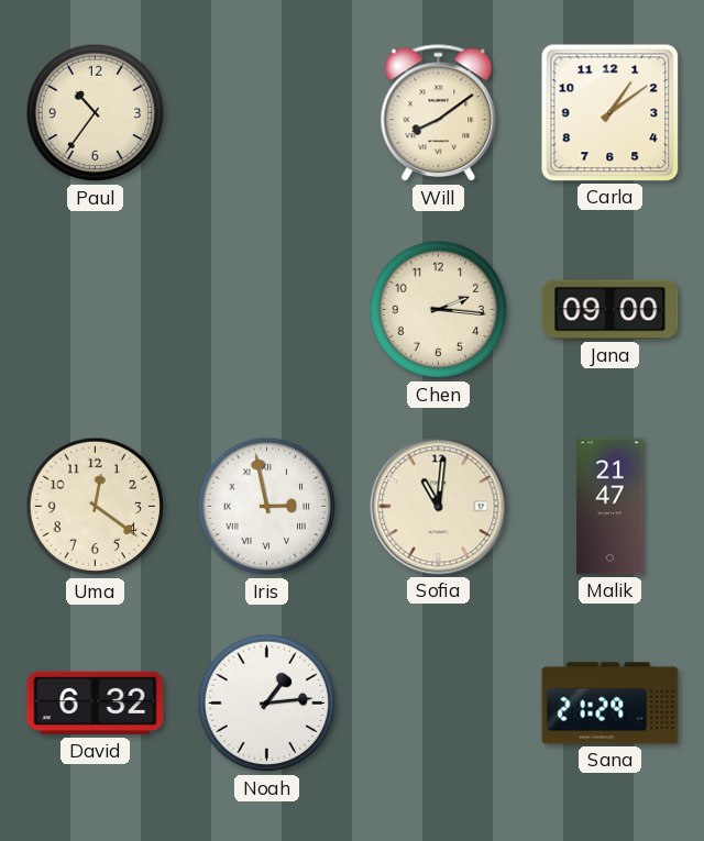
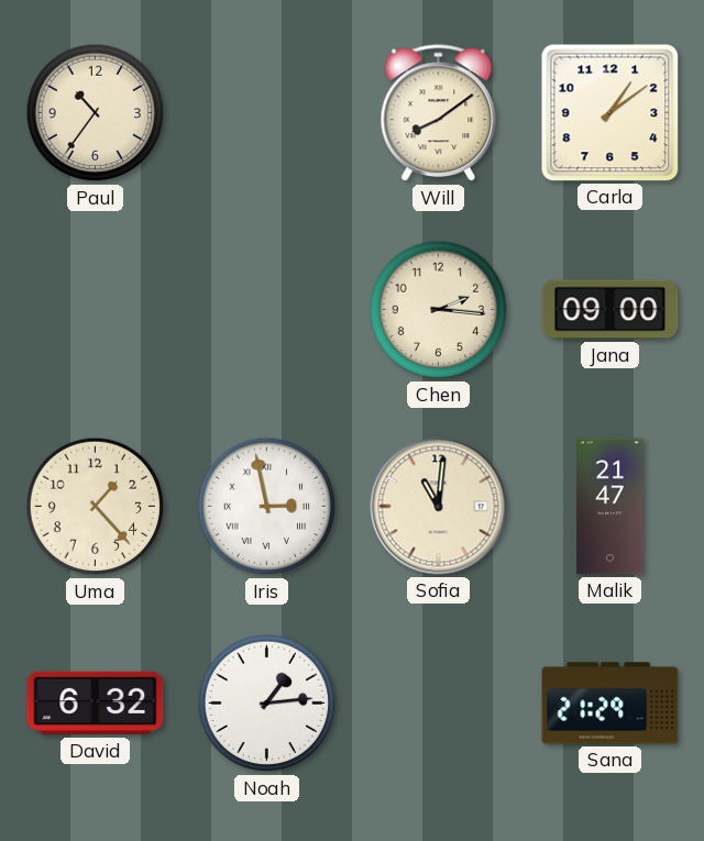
Uma: 12:21 -> 1:23 (96, 507)
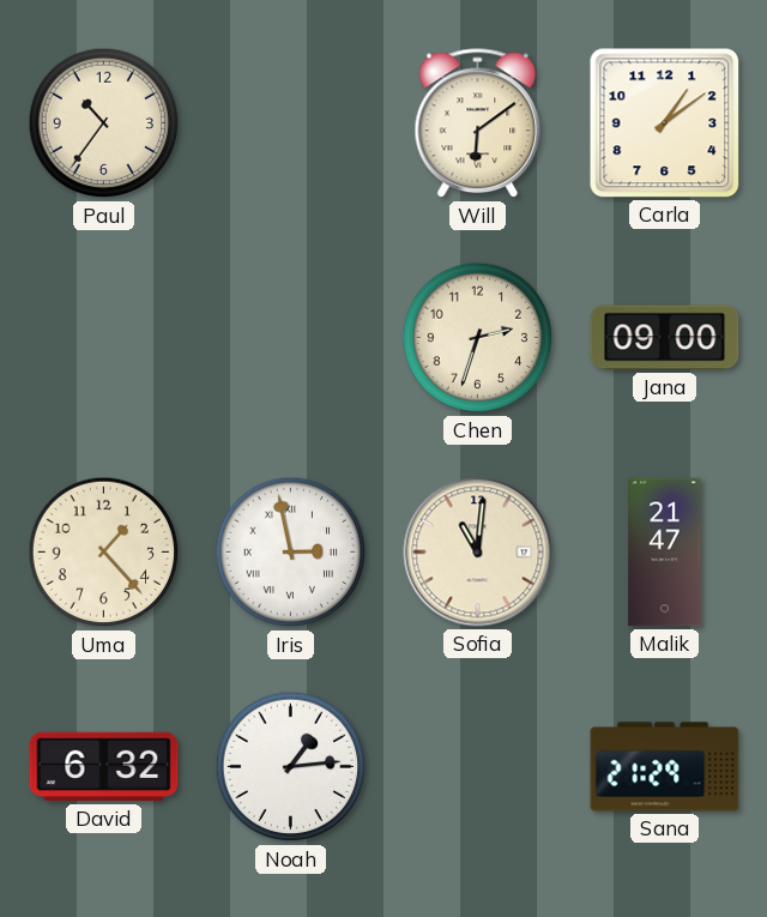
Will: 8:09 -> 6:09 (478, 123)
Chen: 2:16 -> 2:33 (478, 338)
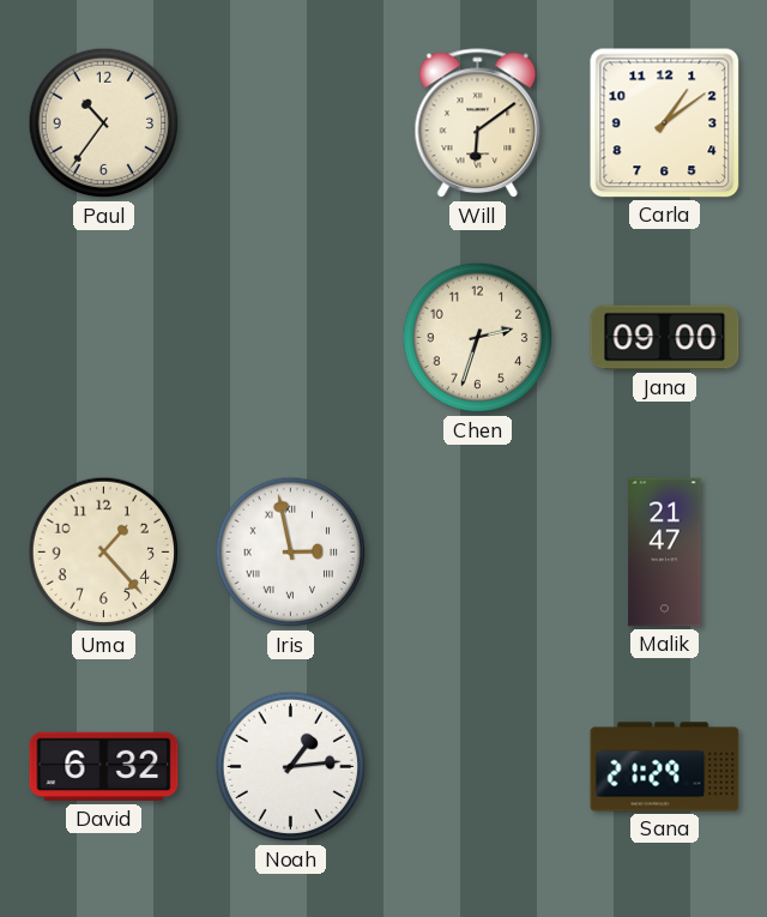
Sofia: 11:01 -> none (478, 553)
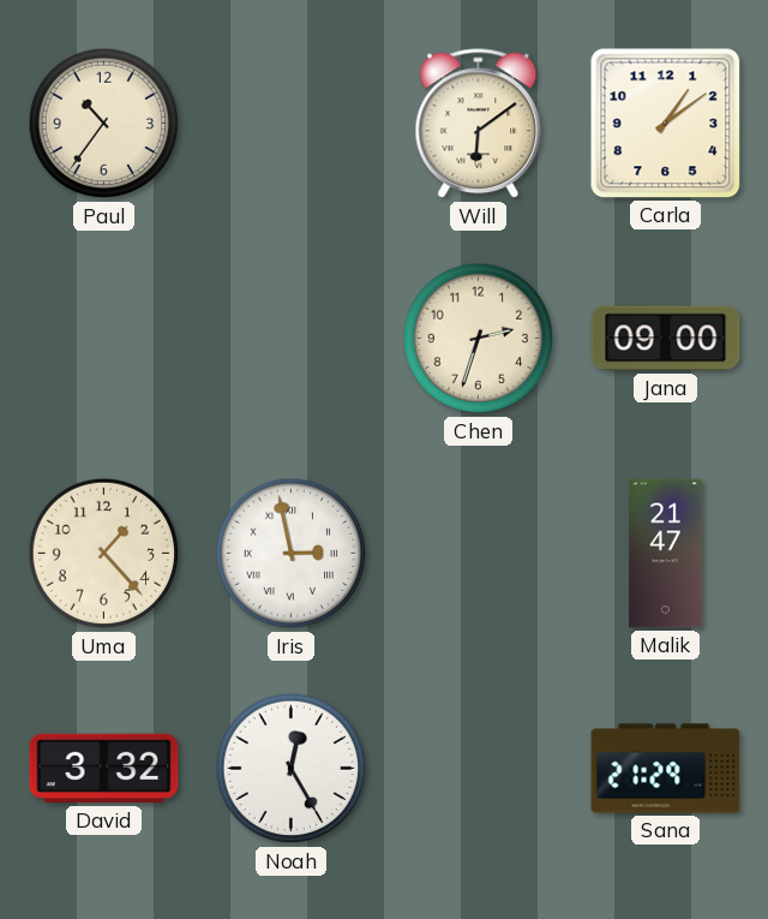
David: 6:32 -> 3:32 (104, 769)
Noah: 1:14 -> 12:25 (292, 769)
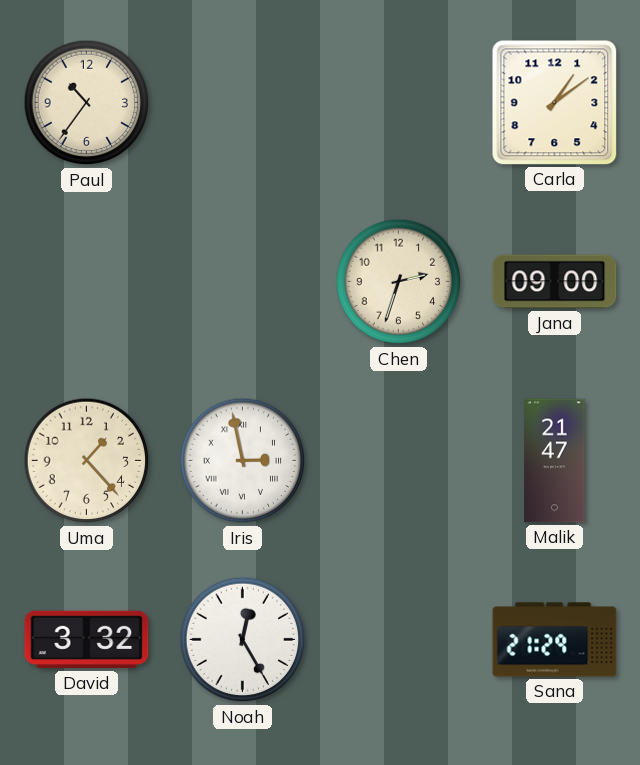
Will: 6:09 -> none (479, 124)
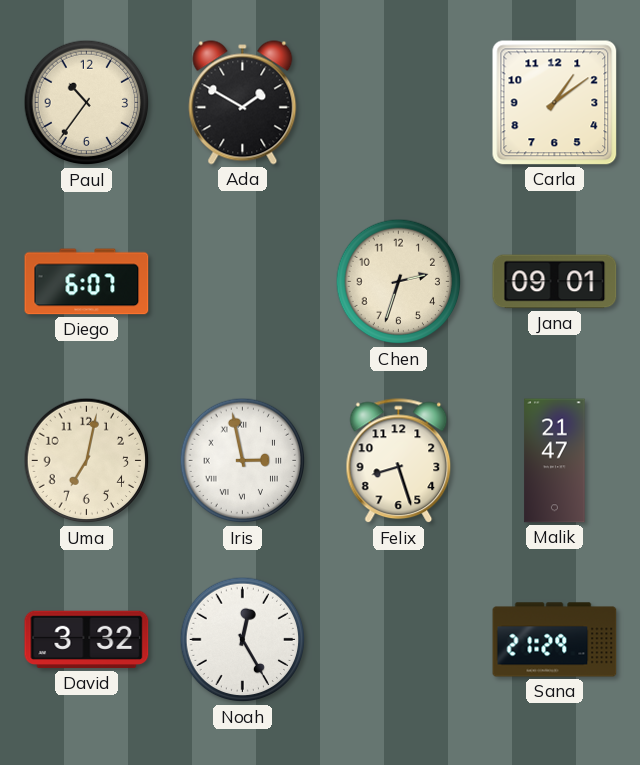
Ada: none -> 1:50 (243, 103)
Diego: none -> 6:07 (87, 282)
Jana: 09:00 -> 09:01 (555, 282)
Uma: 1:23 -> 7:02 (87, 461)
Felix: none -> 8:27 (399, 461)
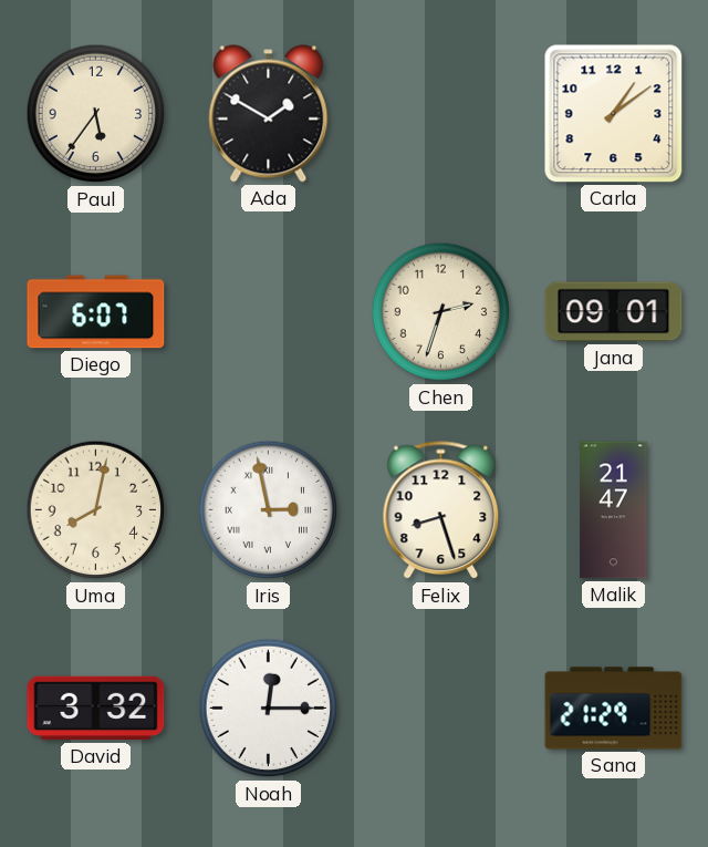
Paul: 10:36 -> 5:36 (96, 114)
Uma: 7:02 -> 8:02 (96, 510)
Noah: 12:25 -> 12:15 (269, 709)
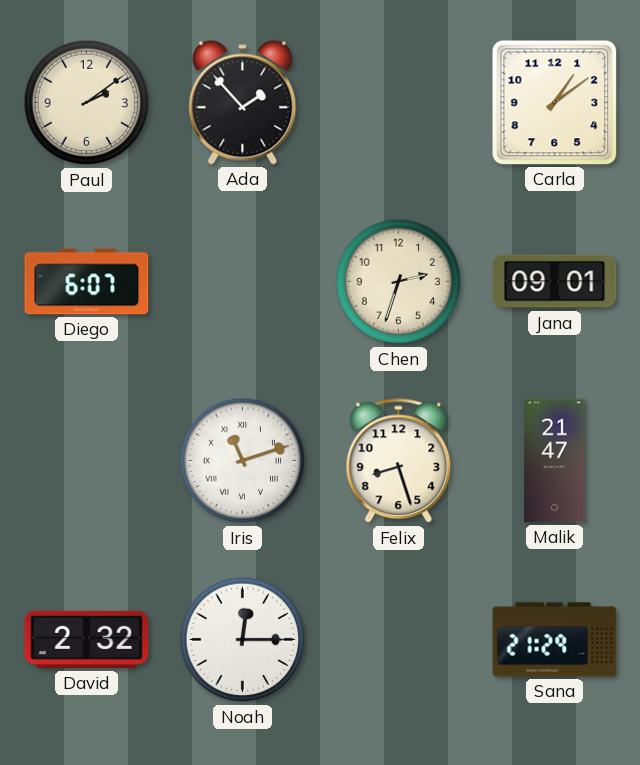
Paul: 5:36 -> 2:09 (87, 103)
Ada: 1:50 -> 1:53 (243, 103)
Uma: 8:02 -> none (96, 510)
Iris: 2:58 -> 11:12 (243, 461)
David: 3:32 -> 2:32 (87, 640)
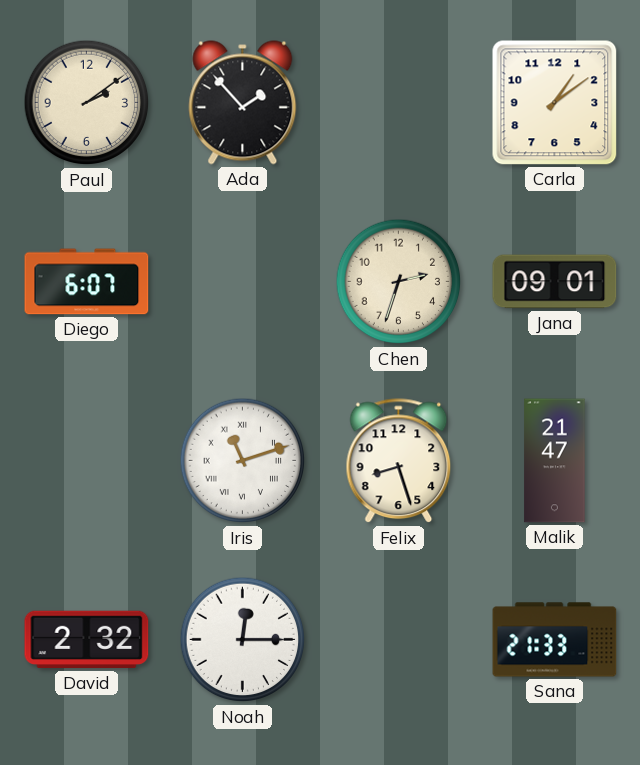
Sana: 21:29 -> 21:33 (555, 640)
